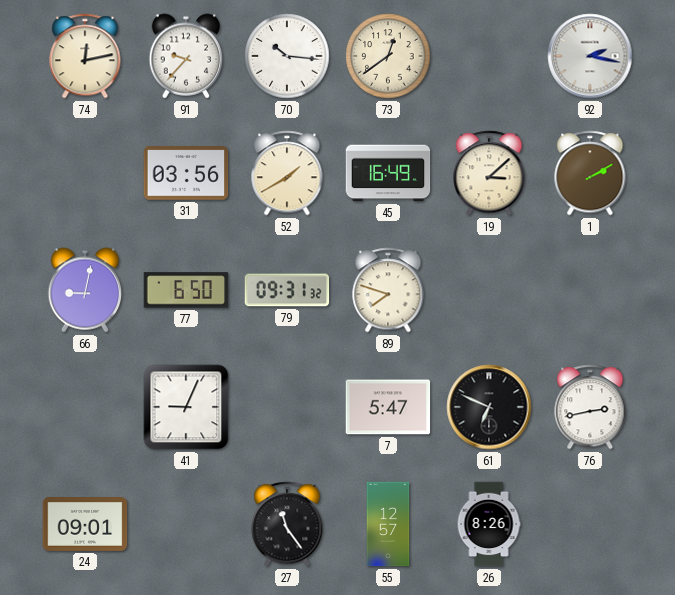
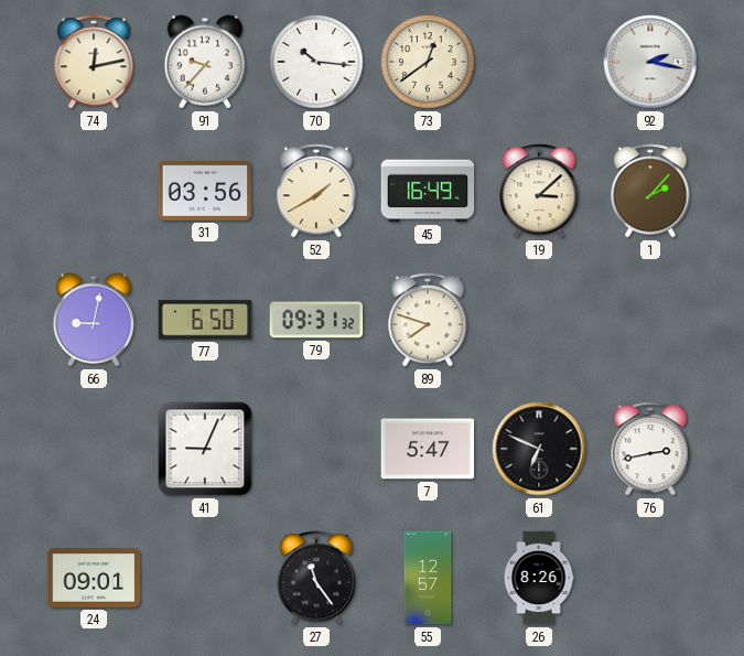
1: 2:10 -> 2:07 (650, 191)
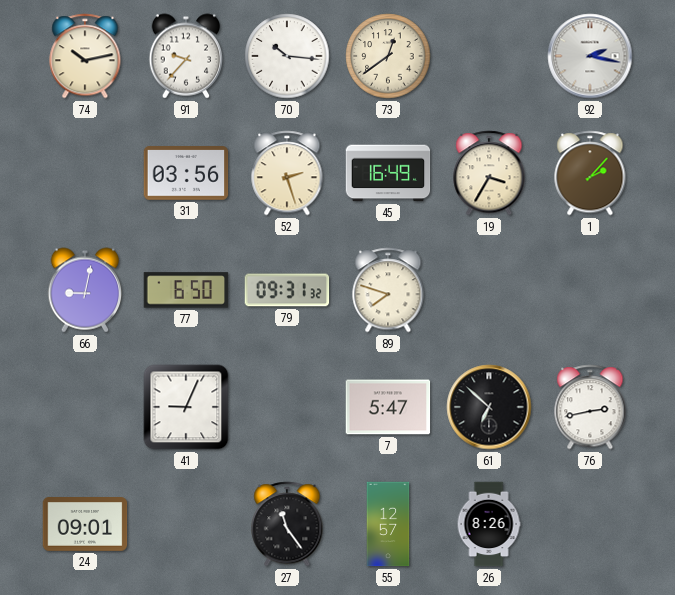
74: 12:13 -> 10:13 (85, 56)
52: 1:40 -> 2:27 (287, 173)
19: 3:08 -> 3:35 (489, 173)
61: 6:49 -> 6:52 (489, 407)
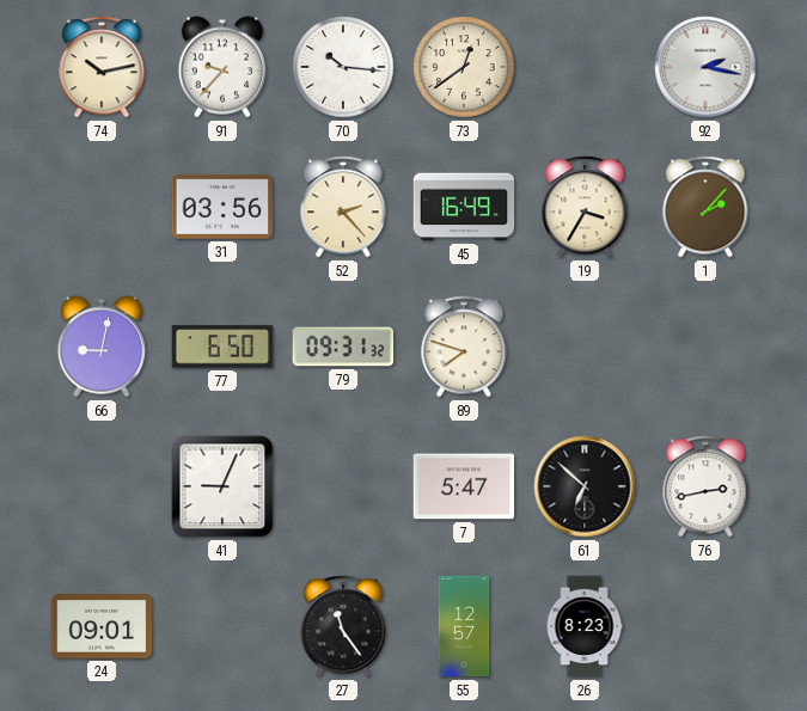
52: 2:27 -> 2:23 (343, 207)
26: 8:26 -> 8:23 (585, 626)
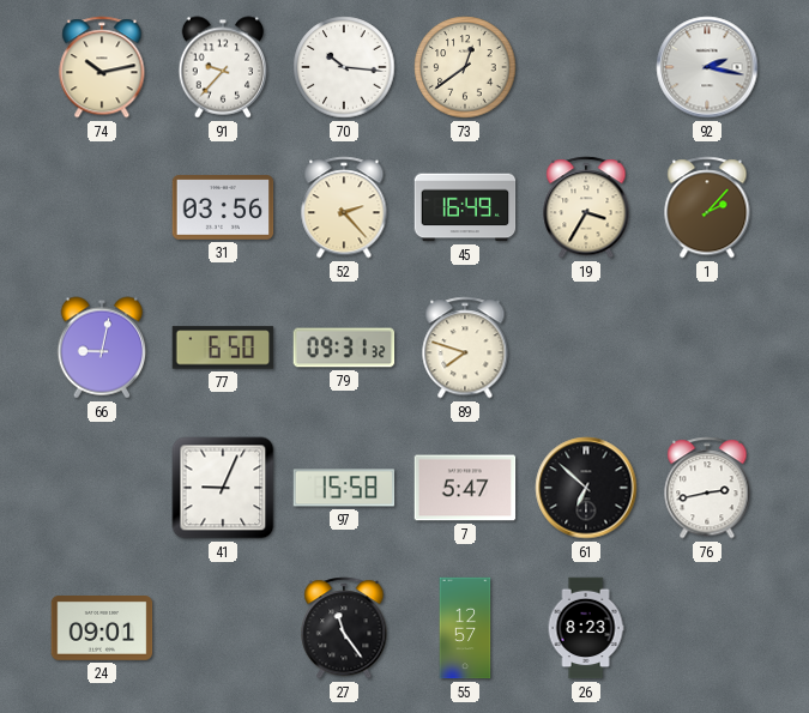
97: none -> 15:58 (344, 488)
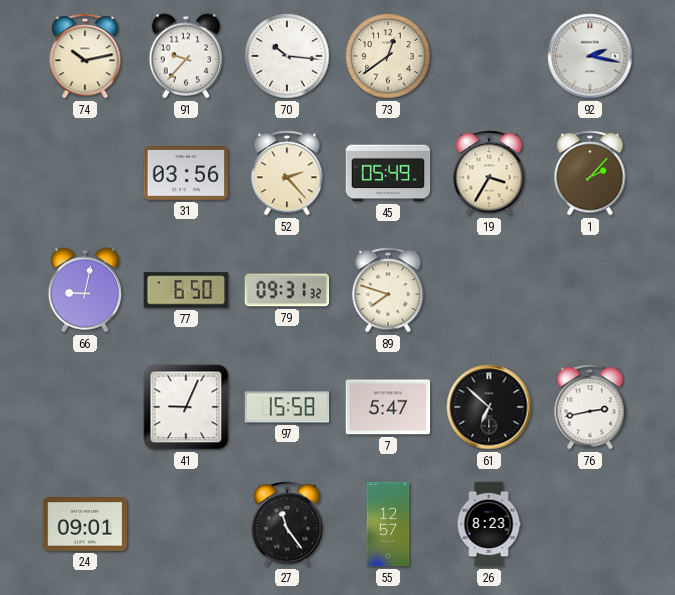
45: 16:49 -> 05:49 (388, 173)
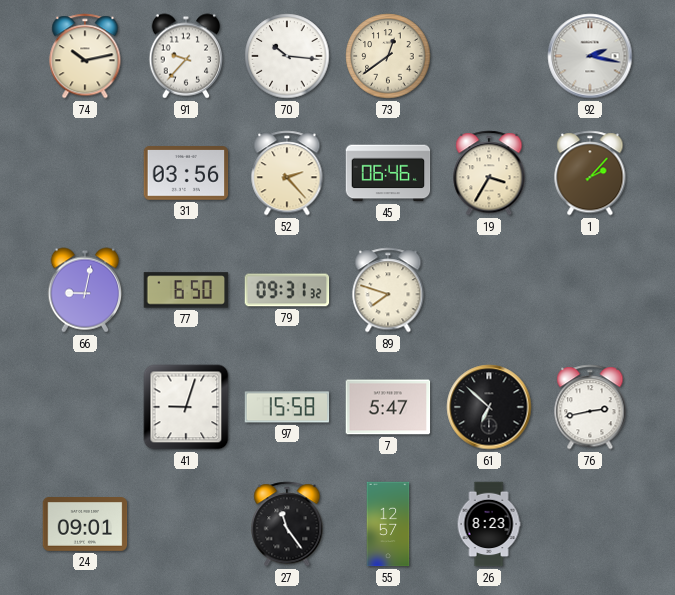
45: 05:49 -> 06:46 (388, 173)
41: 9:04 -> 9:03 (186, 407)
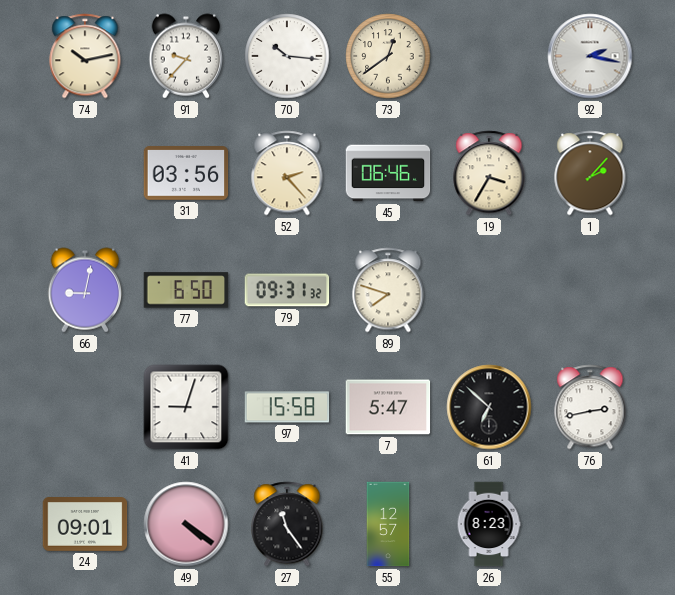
49: none -> 4:21 (186, 524)
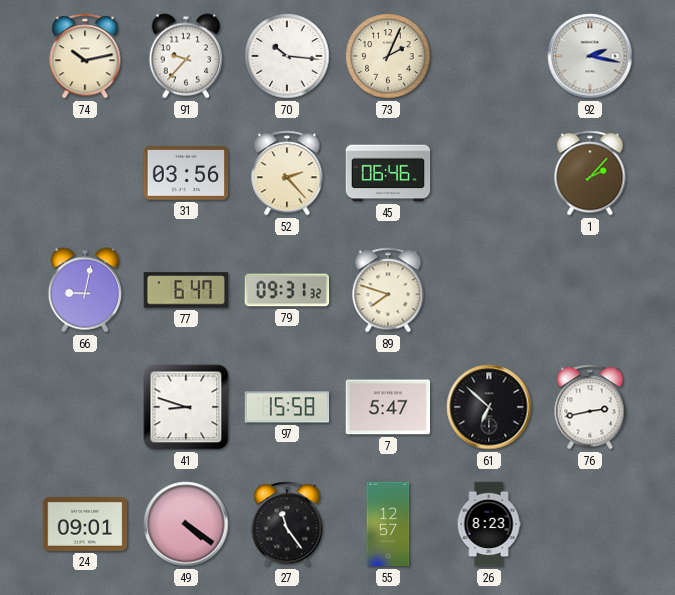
73: 12:39 -> 2:04 (388, 56)
19: 3:35 -> none (489, 173)
77: 6:50 -> 6:47 (186, 290)
41: 9:03 -> 8:48 (186, 407)
